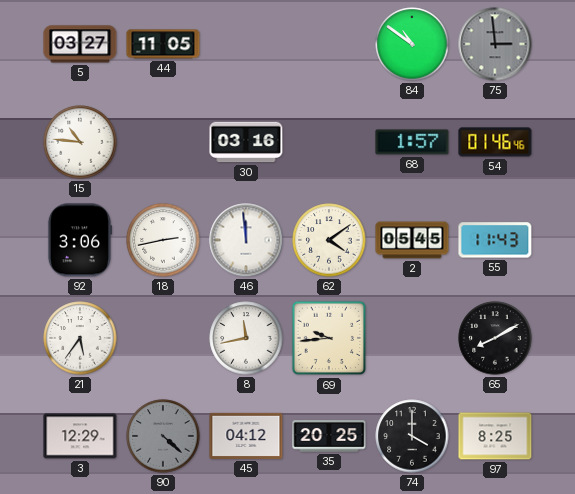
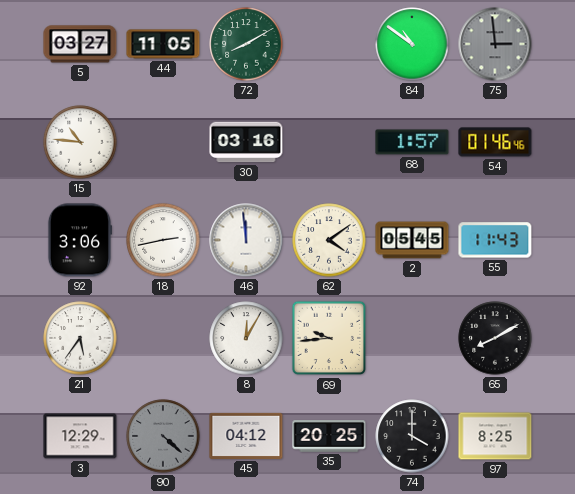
72: none -> 8:10 (246, 44)
8: 11:43 -> 12:05 (246, 338)
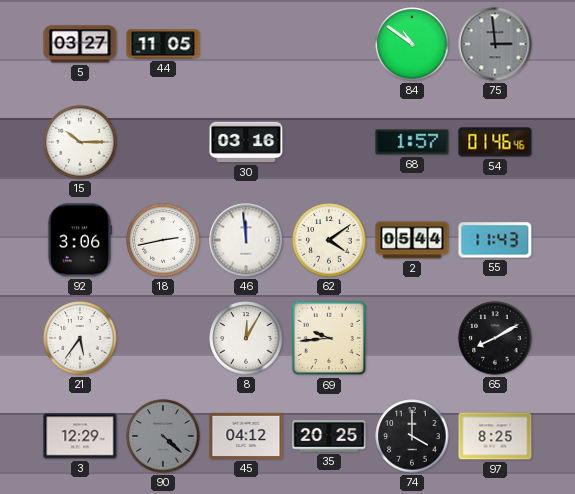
72: 8:10 -> none (246, 44)
15: 10:46 -> 10:15 (80, 142)
2: 05:45 -> 05:44 (412, 240)
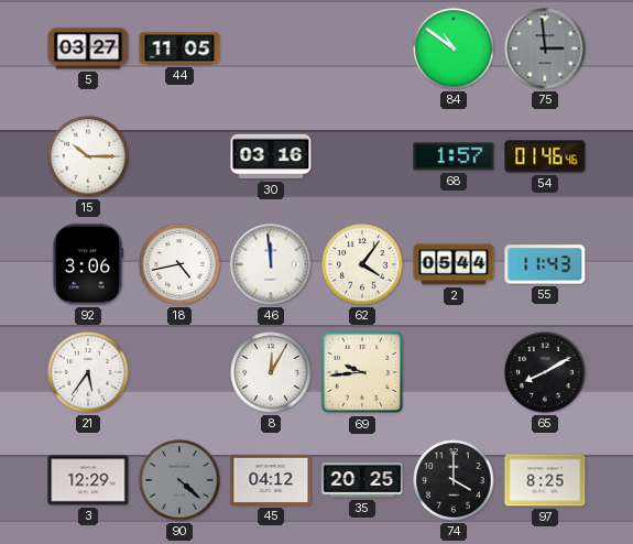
18: 2:43 -> 4:43 (179, 264)
62: 4:09 -> 4:06 (362, 264)
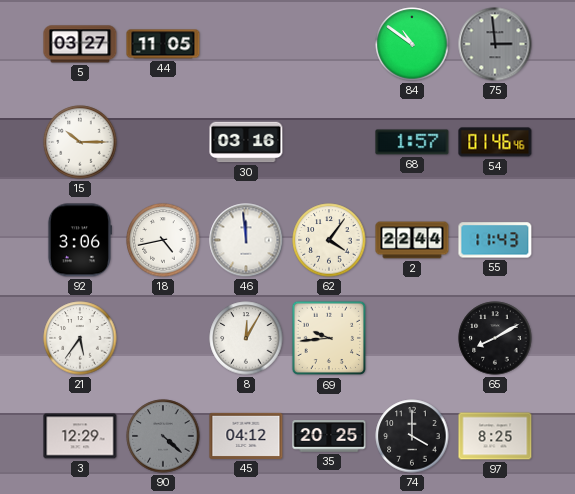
2: 05:44 -> 22:44 (412, 240)
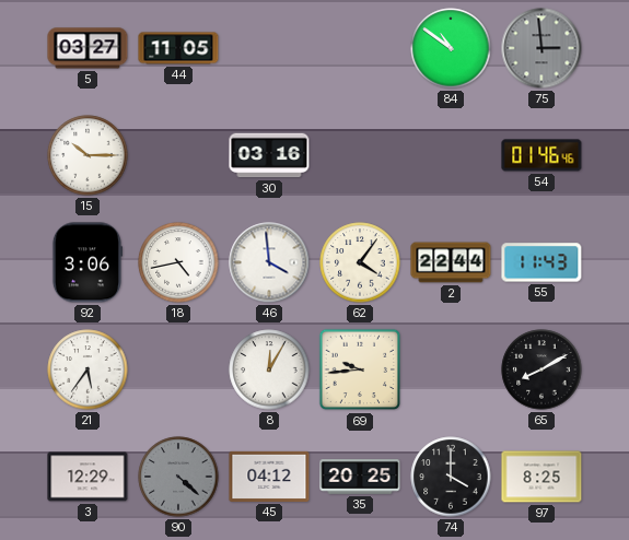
68: 1:57 -> none (412, 142)
46: 11:59 -> 3:59 (269, 262)
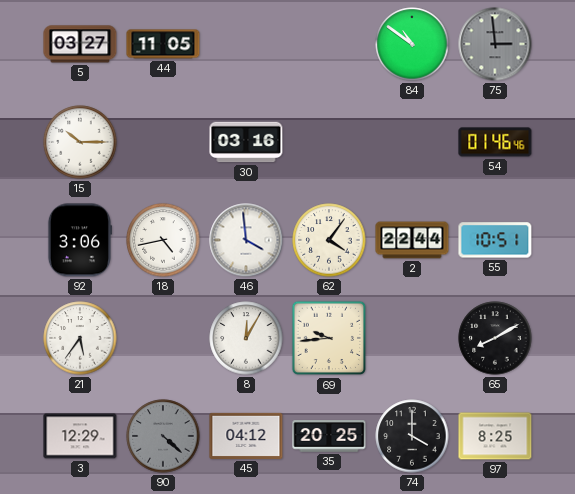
55: 11:43 -> 10:51 (495, 240)
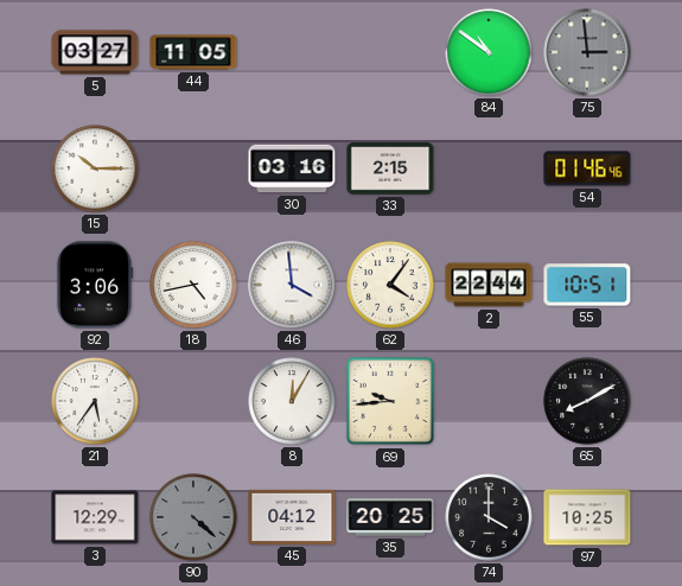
33: none -> 2:15 (390, 168)
97: 8:25 -> 10:25 (587, 517)
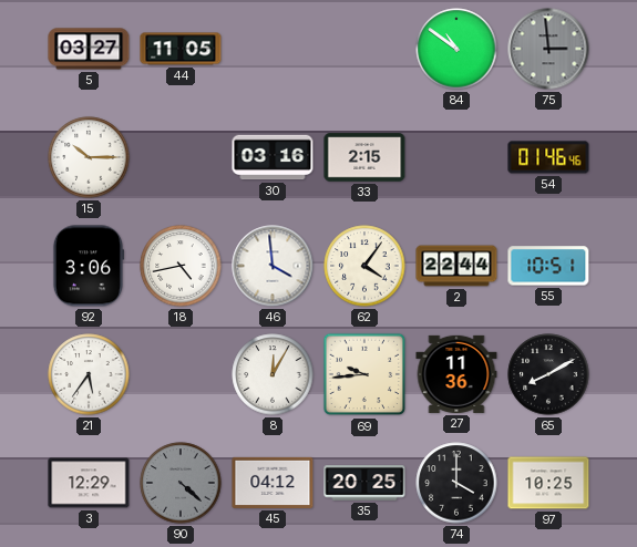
27: none -> 11:36 (456, 374)
